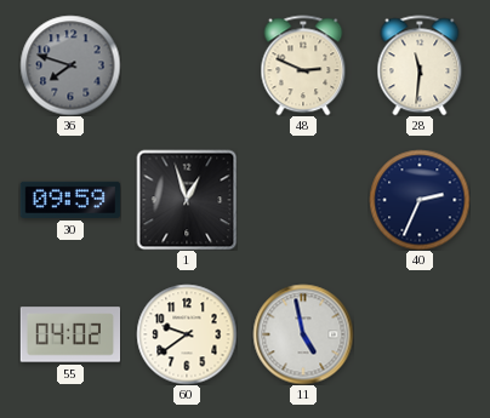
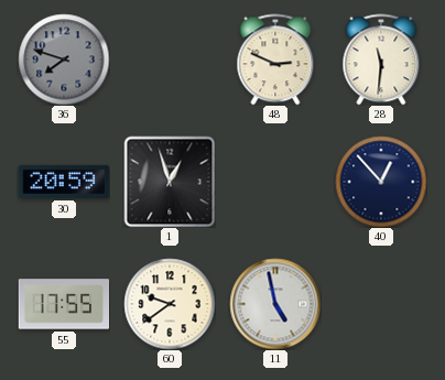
30: 09:59 -> 20:59 (64, 182)
40: 2:34 -> 12:53 (381, 182)
55: 04:02 -> 17:55 (64, 304)
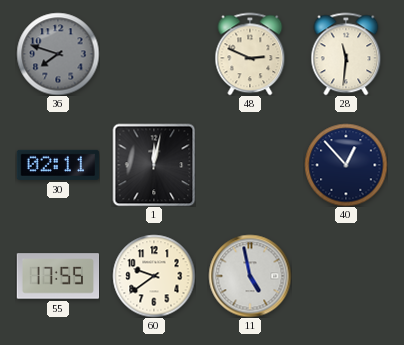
30: 20:59 -> 02:11 (58, 165)
1: 12:57 -> 12:02 (154, 165)
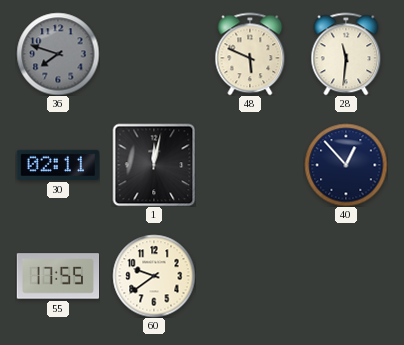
48: 2:49 -> 5:49 (250, 54)
11: 4:58 -> none (250, 276)
